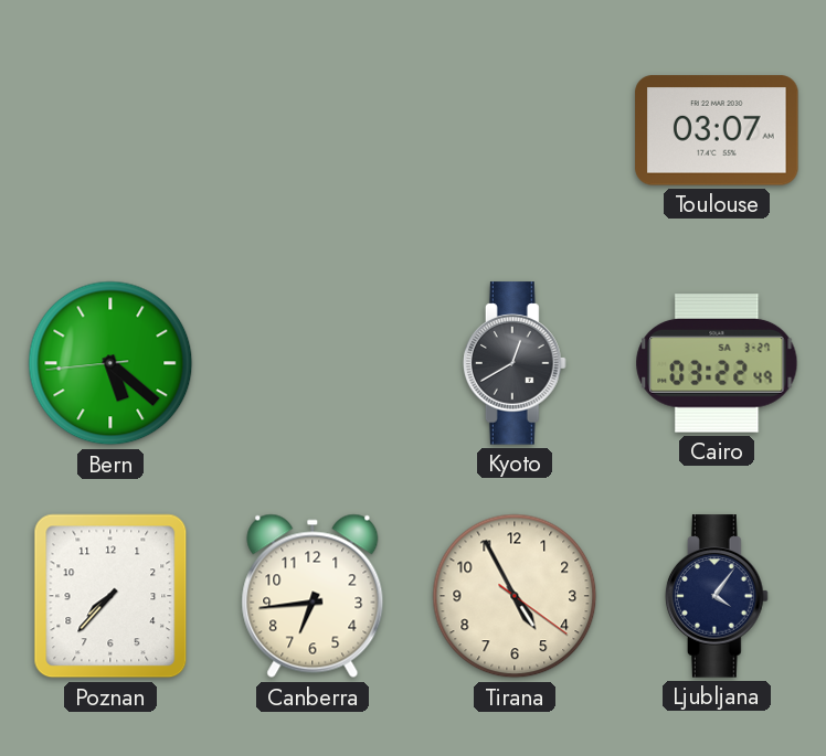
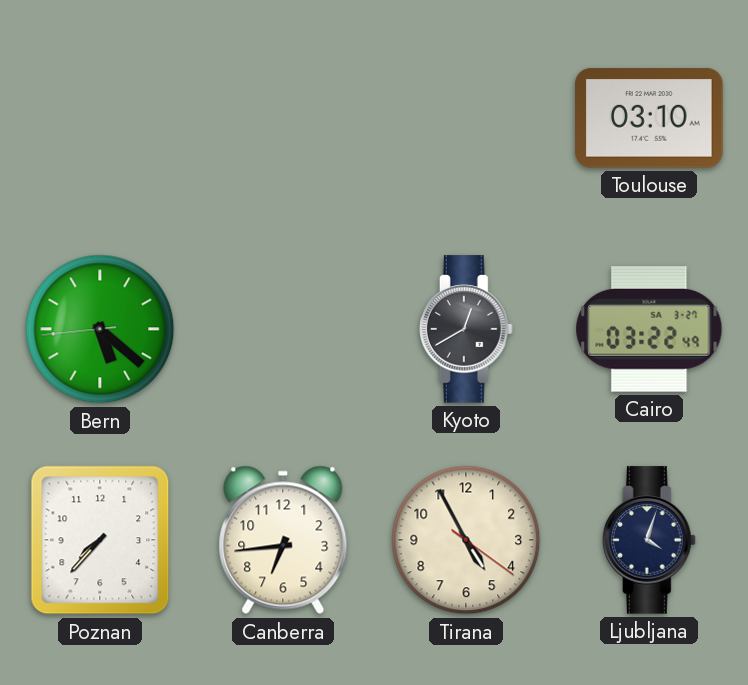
Toulouse: 03:07 -> 03:10 (649, 118)
Ljubljana: 4:06 -> 4:03 (650, 540)
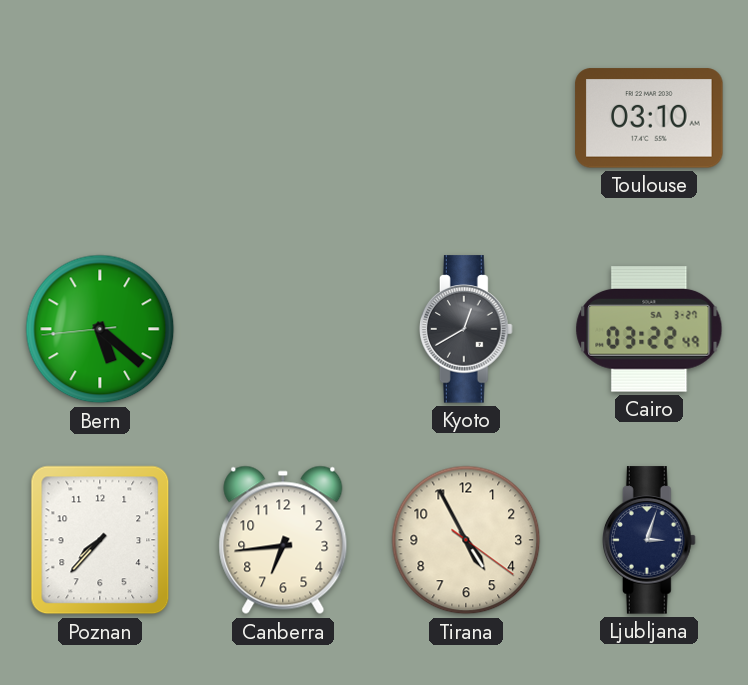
Ljubljana: 4:03 -> 3:03 (650, 540)
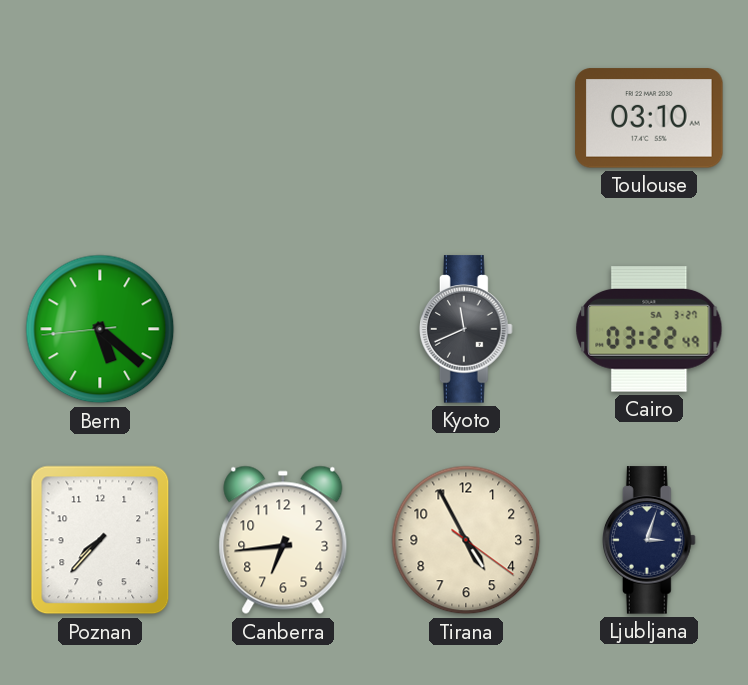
Kyoto: 12:40 -> 11:41 (467, 329)
